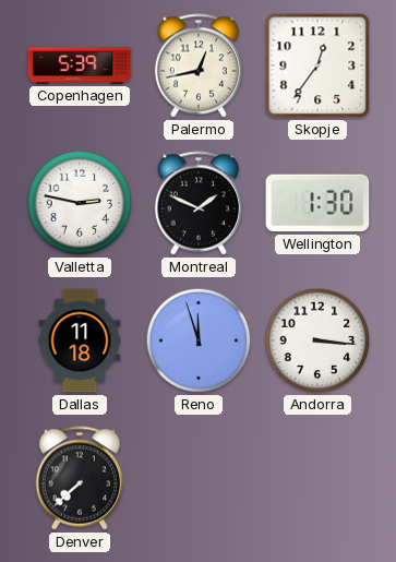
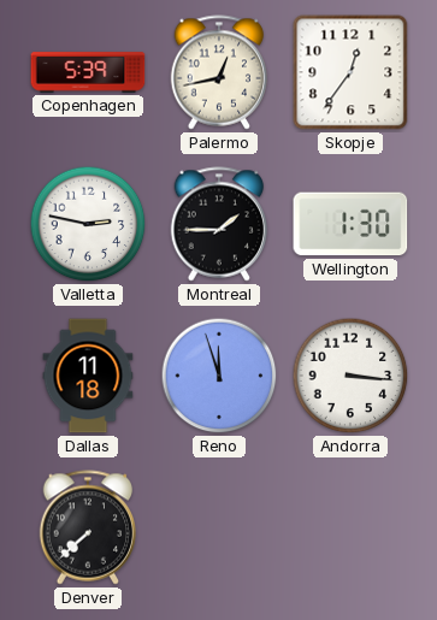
Montreal: 1:49 -> 1:45 (219, 224)
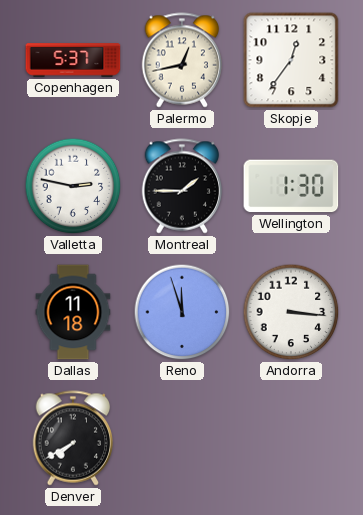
Copenhagen: 5:39 -> 5:37 (73, 60)
Denver: 7:38 -> 7:40 (73, 438)
